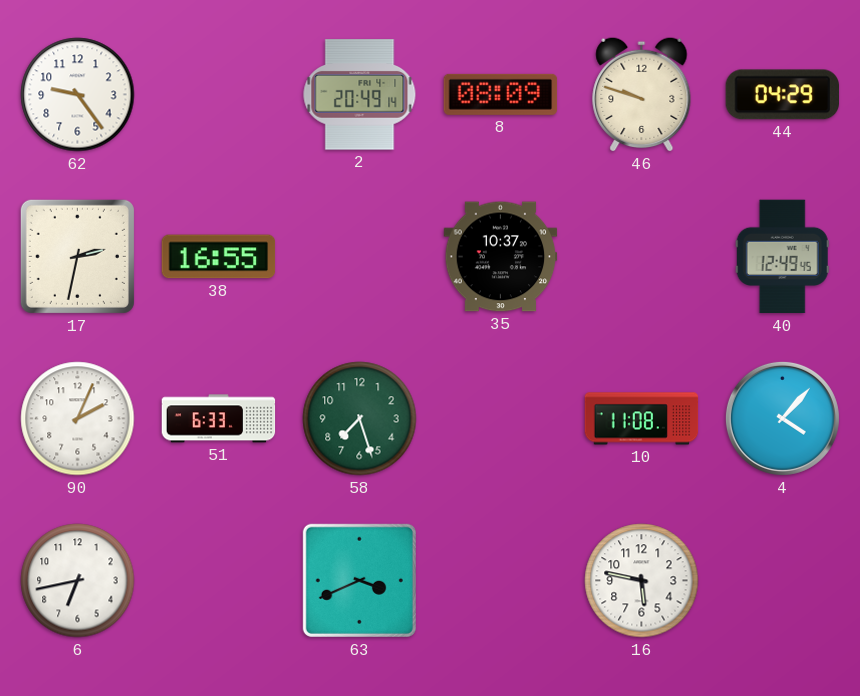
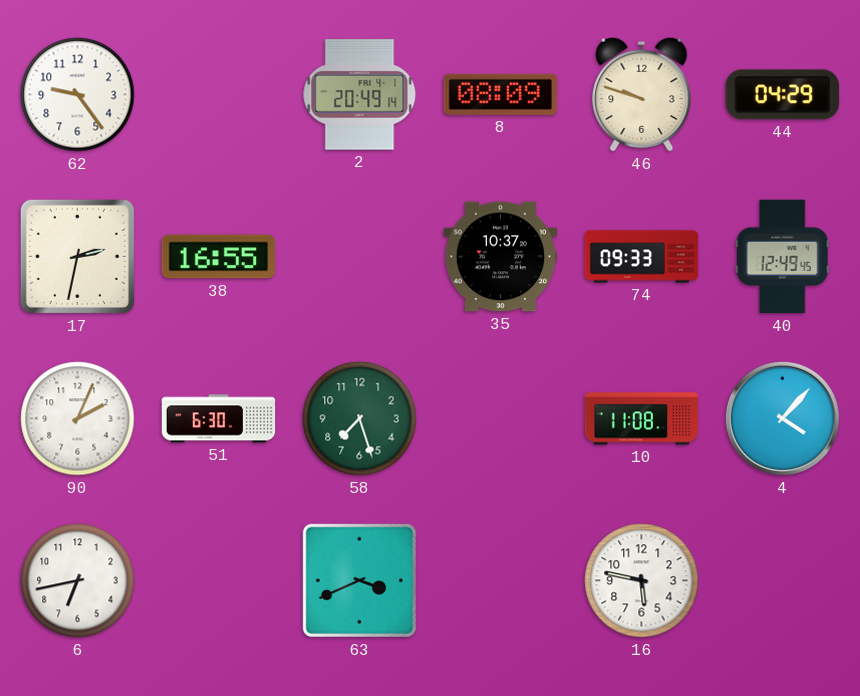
74: none -> 09:33 (642, 257)
51: 6:33 -> 6:30 (219, 419)
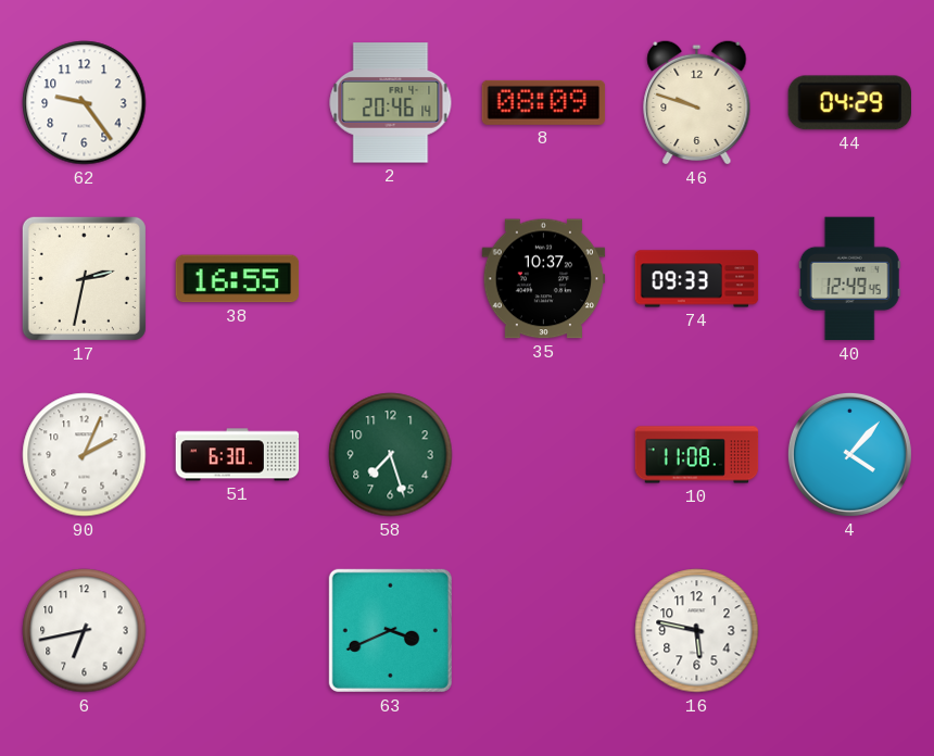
2: 20:49 -> 20:46 (391, 103)
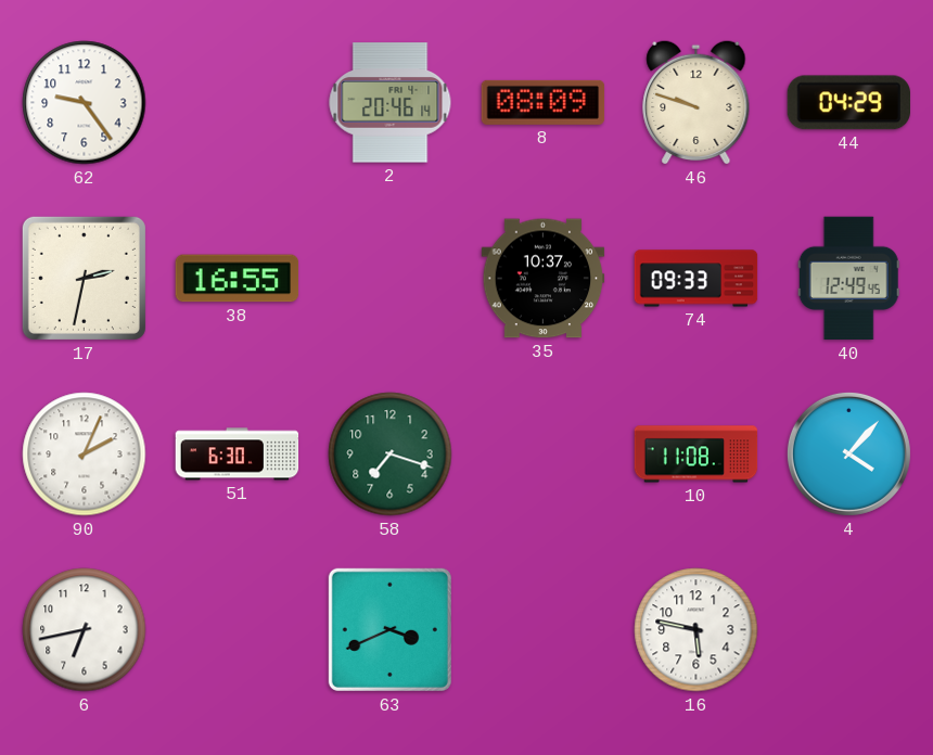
58: 7:27 -> 7:18 (391, 455)
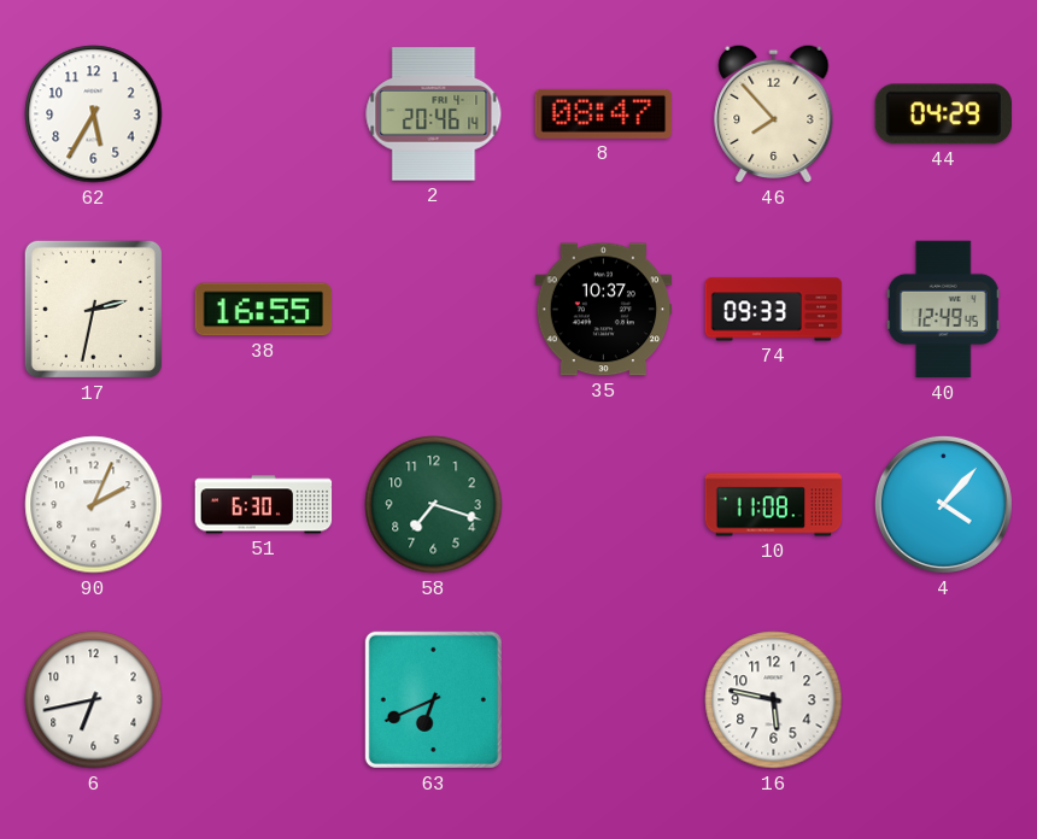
62: 9:24 -> 5:35 (94, 115)
8: 08:09 -> 08:47 (604, 113)
46: 9:48 -> 7:53 (774, 113)
63: 3:41 -> 6:41 (433, 699)
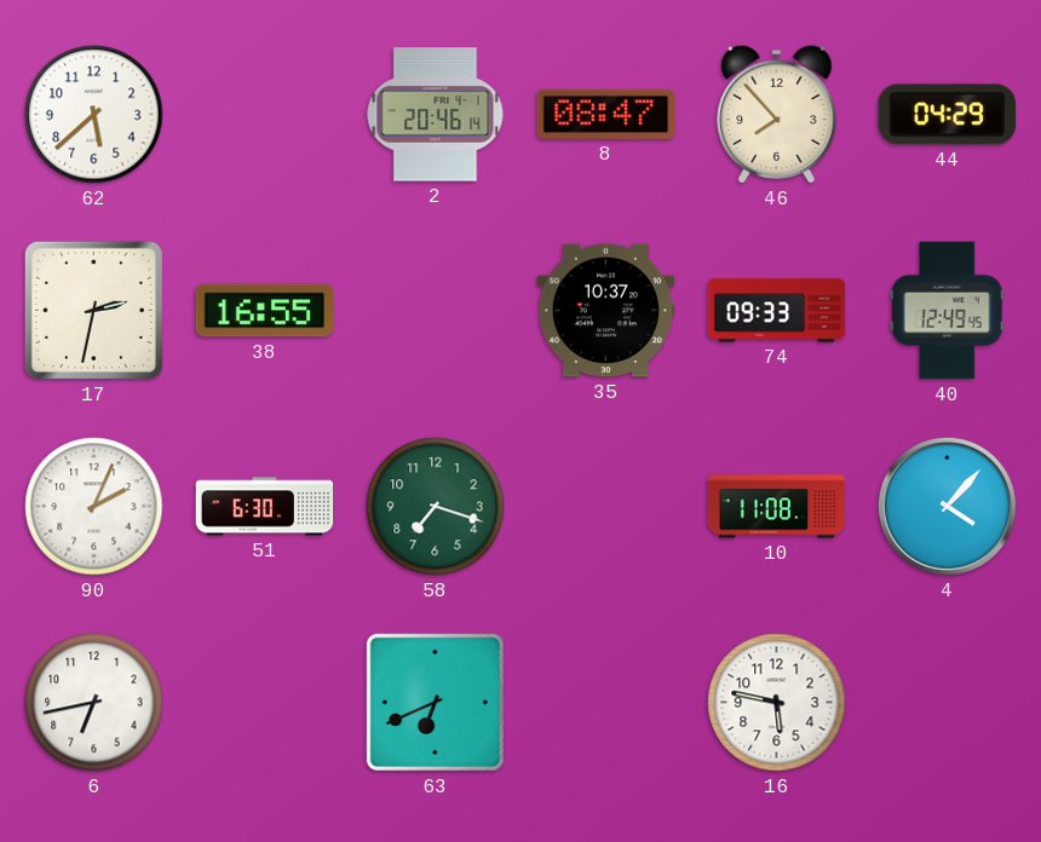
62: 5:35 -> 5:38 (94, 115)
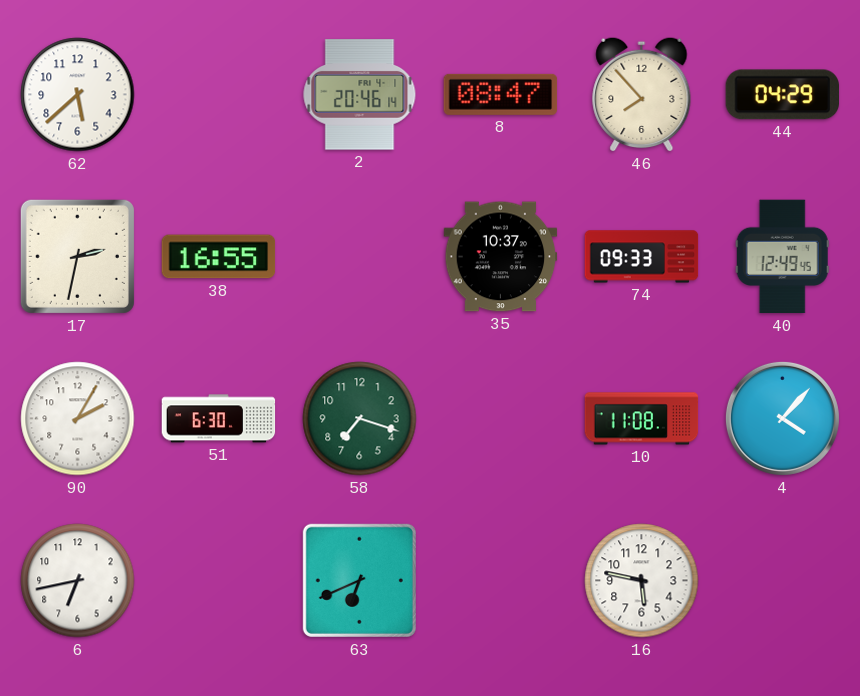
90: 2:04 -> 2:05 (78, 419)
